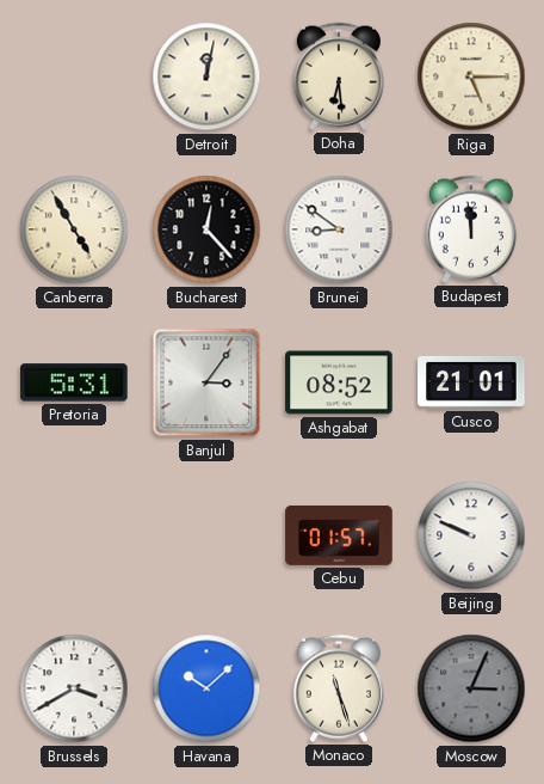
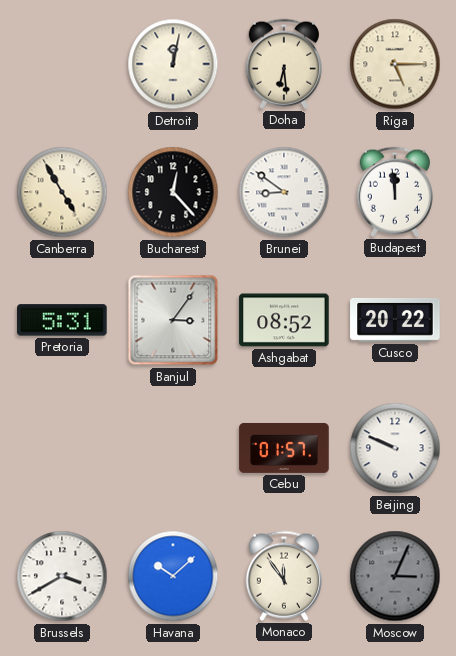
Cusco: 21:01 -> 20:22 (395, 320)
Monaco: 11:27 -> 11:54 (284, 576)
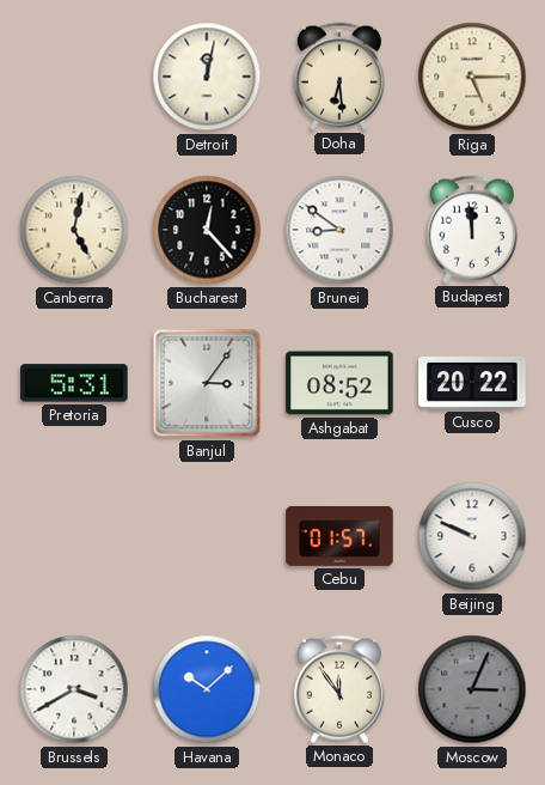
Canberra: 4:55 -> 5:02 (74, 230)
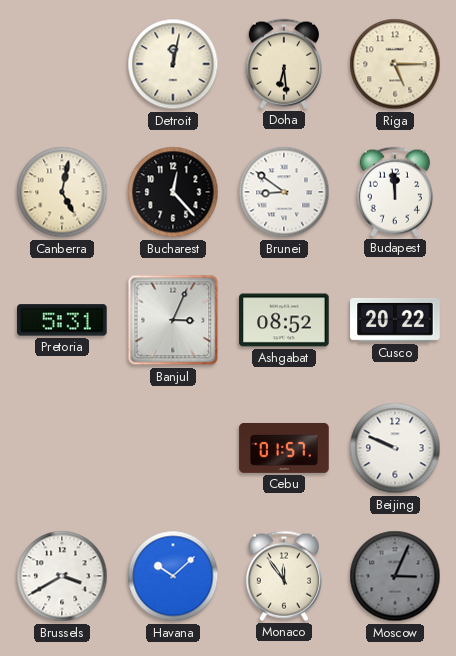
Banjul: 3:06 -> 3:04 (173, 320)
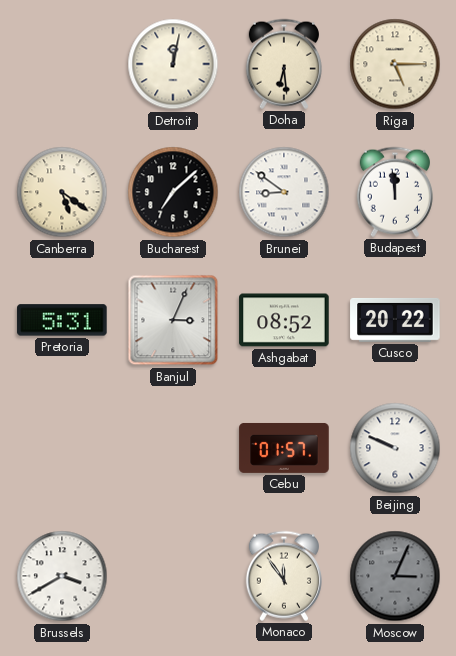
Canberra: 5:02 -> 5:21 (62, 192)
Bucharest: 12:23 -> 7:08 (173, 192)
Havana: 10:08 -> none (173, 576)
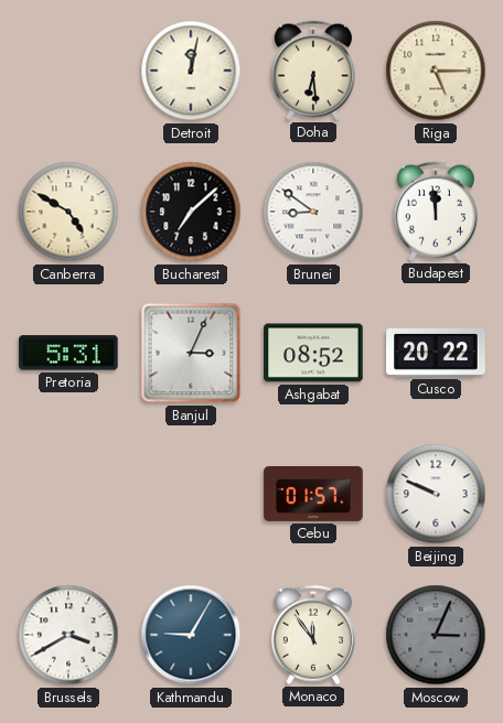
Canberra: 5:21 -> 4:50 (68, 212)
Kathmandu: none -> 9:05 (191, 635)
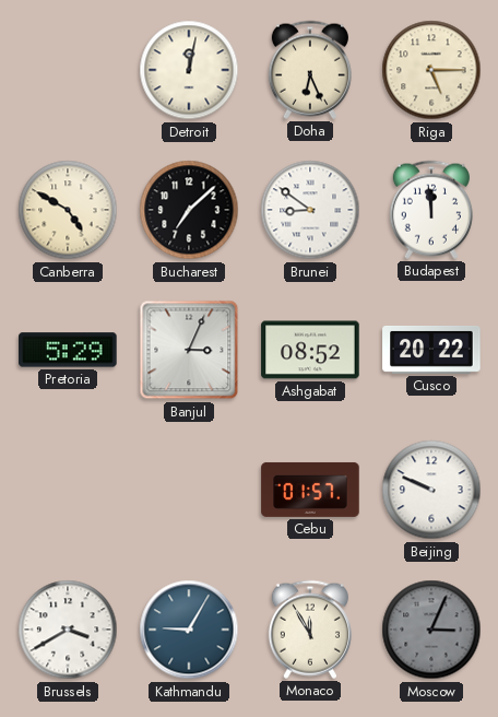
Doha: 6:29 -> 6:26 (310, 70)
Pretoria: 5:31 -> 5:29 (68, 350)
Monaco: 11:54 -> 11:55 (310, 630)
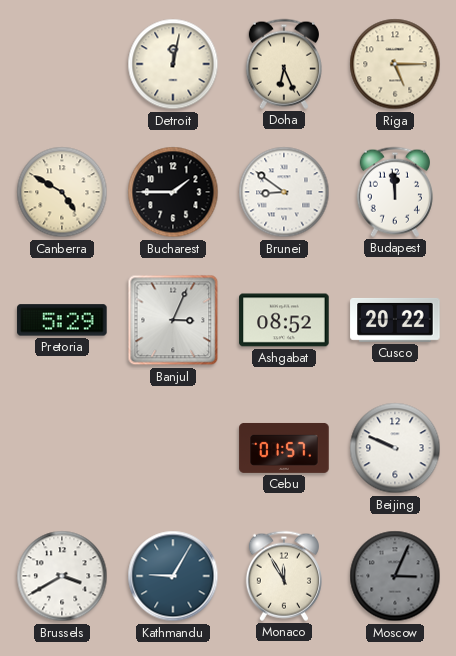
Bucharest: 7:08 -> 1:45 (173, 192)
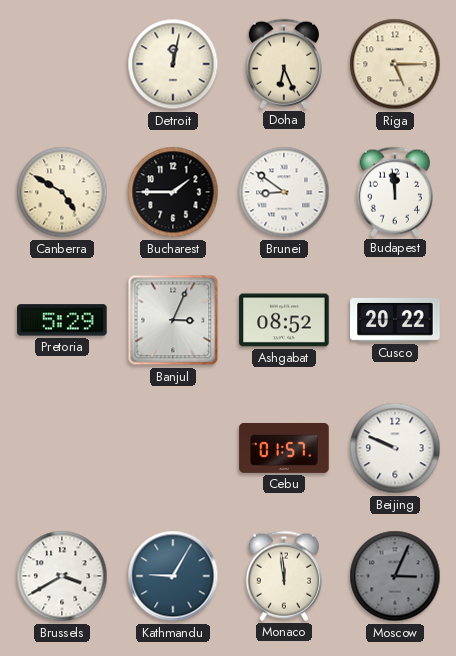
Monaco: 11:55 -> 11:59 (284, 576)
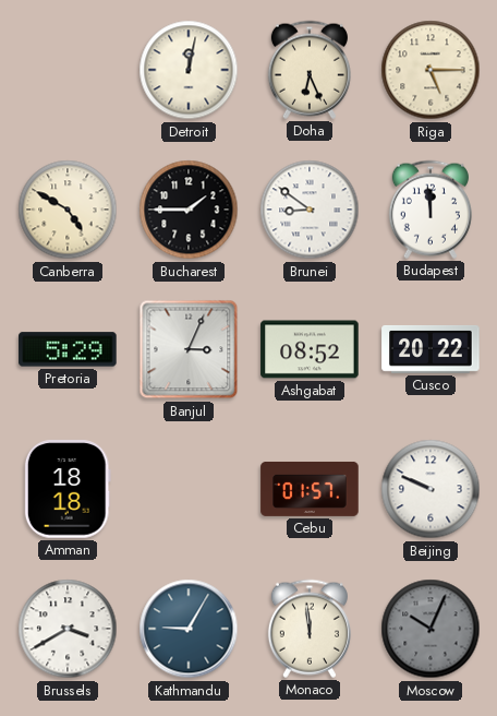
Amman: none -> 18:18 (68, 489)
Moscow: 3:04 -> 10:04 (431, 629)
